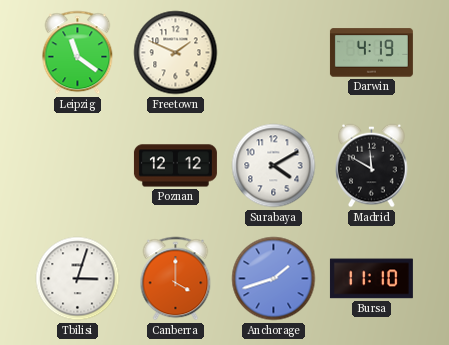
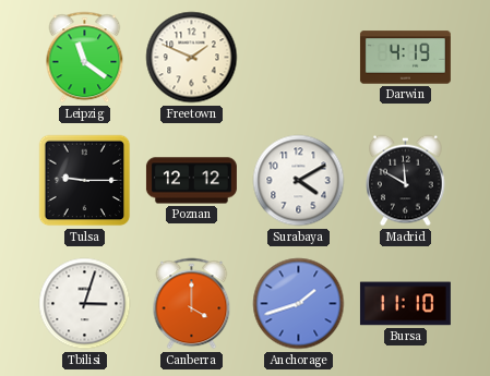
Tulsa: none -> 9:15 (85, 181)
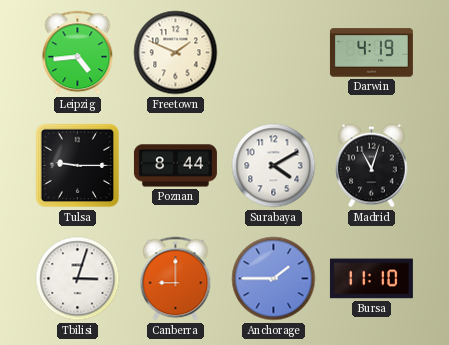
Leipzig: 11:21 -> 4:44 (78, 53)
Poznan: 12:12 -> 8:44 (175, 166)
Madrid: 11:50 -> 11:03 (372, 166)
Canberra: 4:00 -> 9:00 (176, 279)
Anchorage: 1:42 -> 1:45 (274, 279)
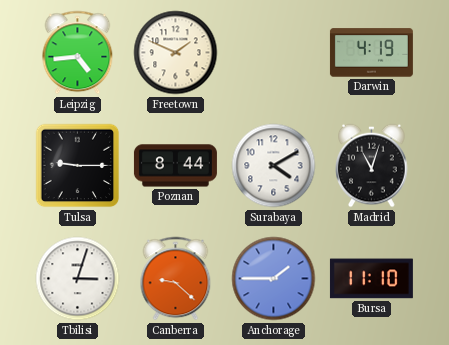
Canberra: 9:00 -> 9:22 (176, 279)
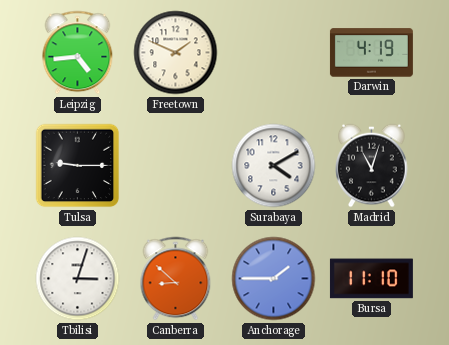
Poznan: 8:44 -> none (175, 166)
Canberra: 9:22 -> 8:52 (176, 279)
